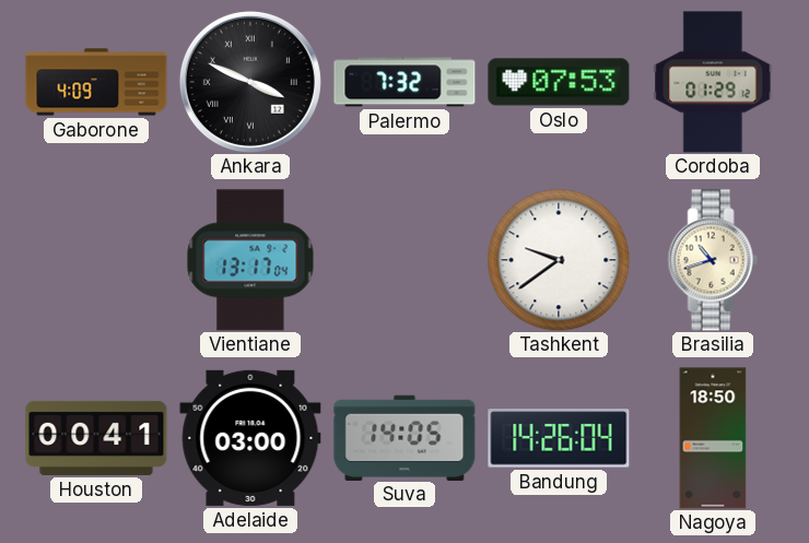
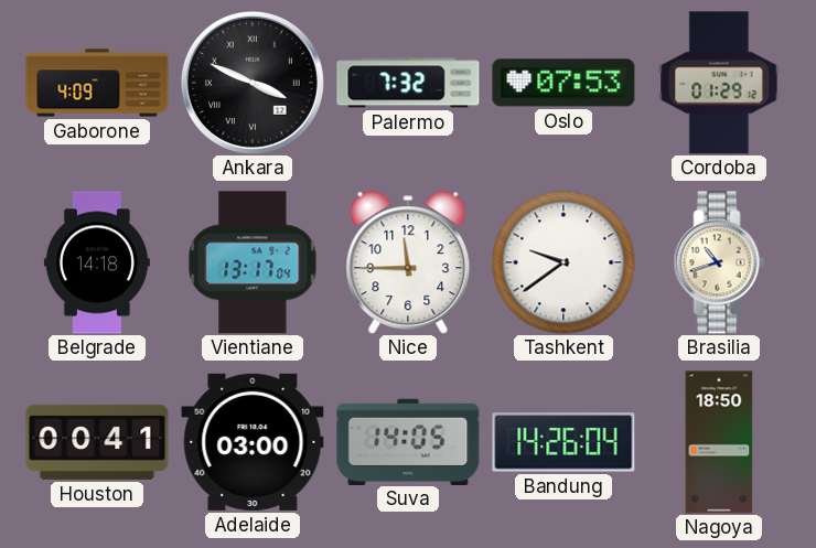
Belgrade: none -> 14:18 (97, 262)
Nice: none -> 11:45 (408, 262)
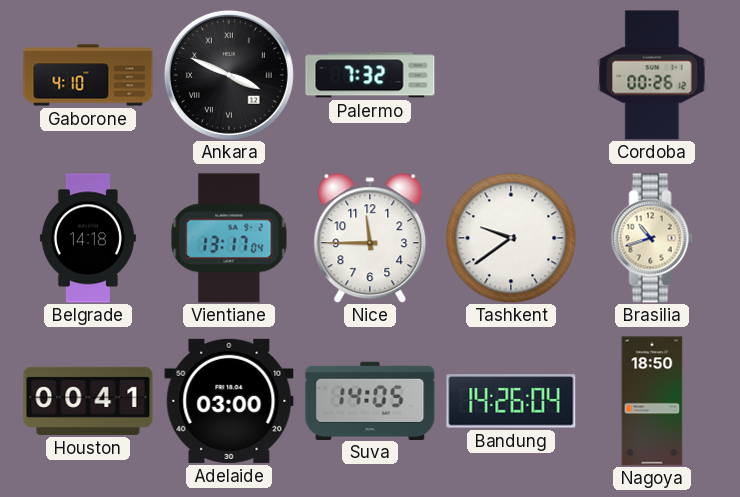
Gaborone: 4:09 -> 4:10 (88, 75)
Oslo: 07:53 -> none (563, 83)
Cordoba: 01:29 -> 00:26 (652, 75)
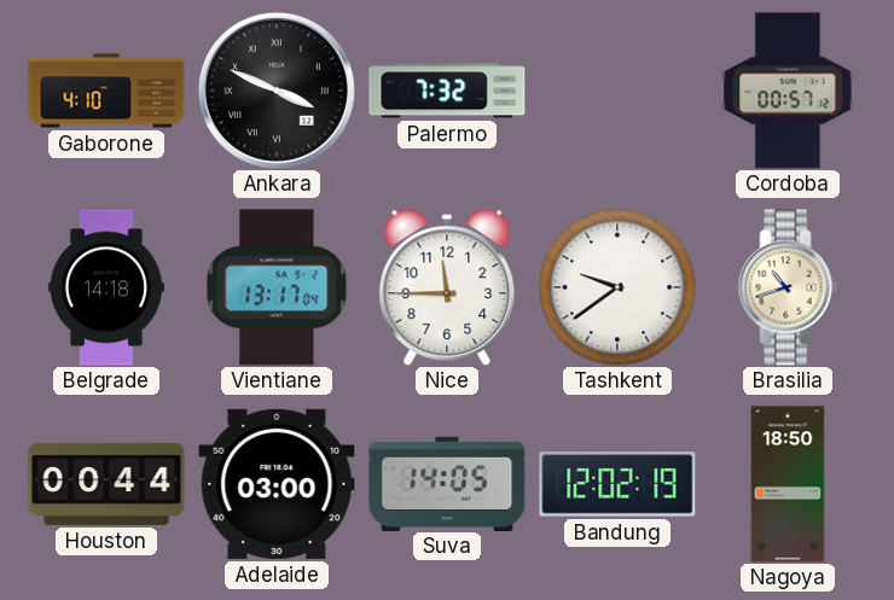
Cordoba: 00:26 -> 00:57 (788, 91)
Houston: 00:41 -> 00:44 (106, 484)
Bandung: 14:26 -> 12:02 (617, 484)
